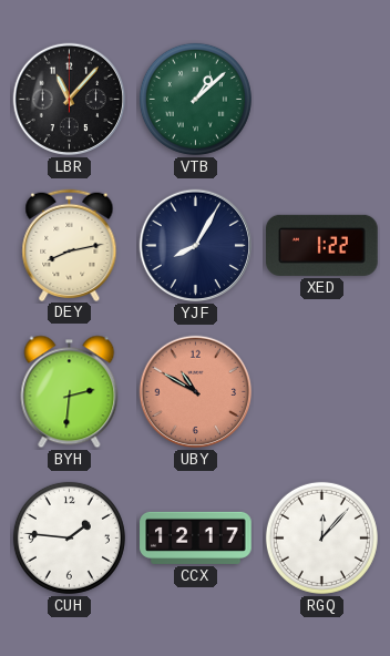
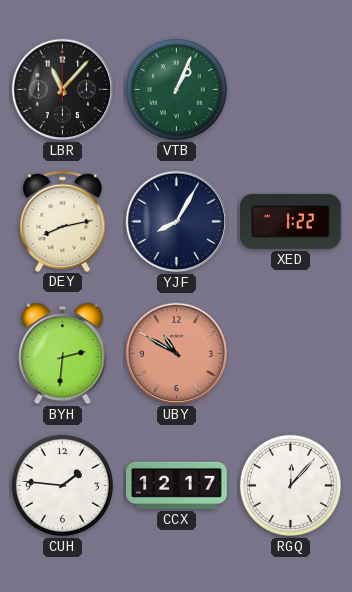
VTB: 1:08 -> 1:04 (176, 89)
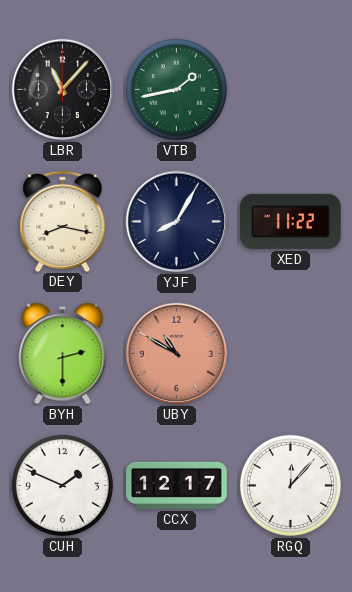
VTB: 1:04 -> 1:43 (176, 89)
DEY: 8:13 -> 8:17 (63, 221)
XED: 1:22 -> 11:22 (291, 221)
BYH: 2:31 -> 2:30 (63, 354)
CUH: 1:46 -> 1:49 (62, 485)
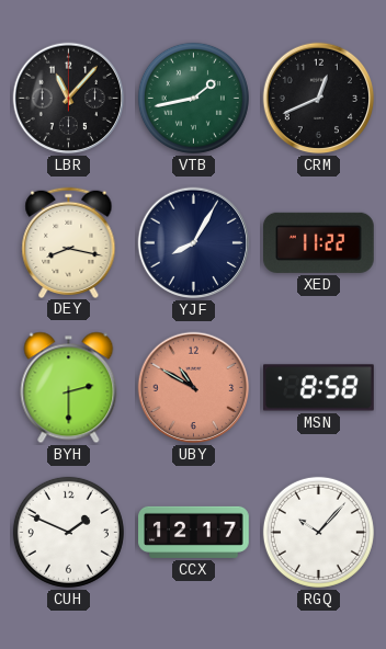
CRM: none -> 12:41 (319, 99)
MSN: none -> 8:58 (319, 388)
RGQ: 12:07 -> 10:07 (318, 532)
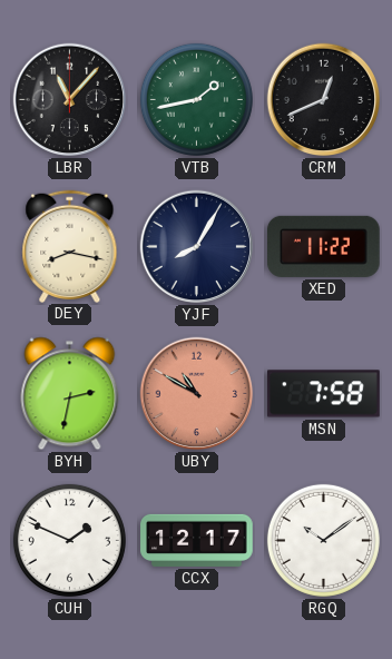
BYH: 2:30 -> 2:32 (70, 394)
MSN: 8:58 -> 7:58 (324, 394)
RGQ: 10:07 -> 10:09 (323, 540)
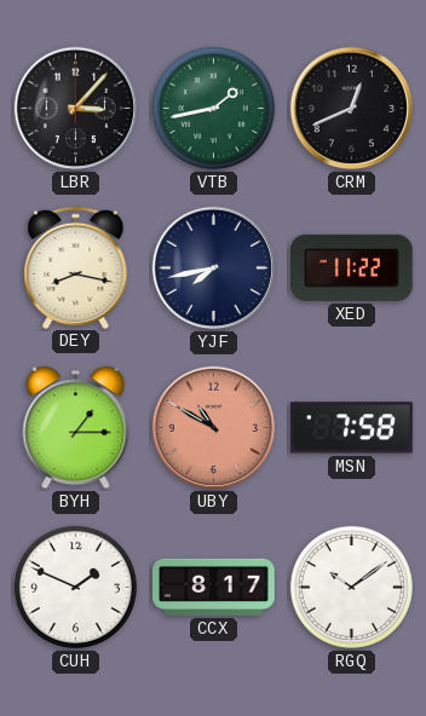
LBR: 11:07 -> 3:07 (76, 109)
YJF: 8:05 -> 7:43 (214, 268)
BYH: 2:32 -> 1:15 (76, 428)
CCX: 12:17 -> 8:17 (214, 587)
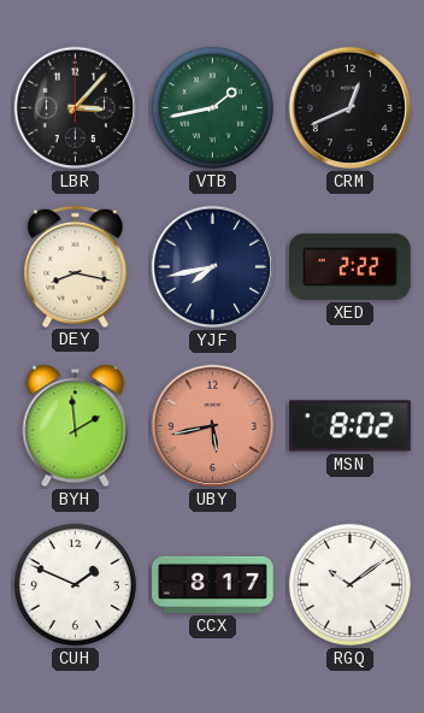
XED: 11:22 -> 2:22 (351, 266)
BYH: 1:15 -> 1:59 (76, 426)
UBY: 10:50 -> 5:43 (213, 426)
MSN: 7:58 -> 8:02 (351, 426)
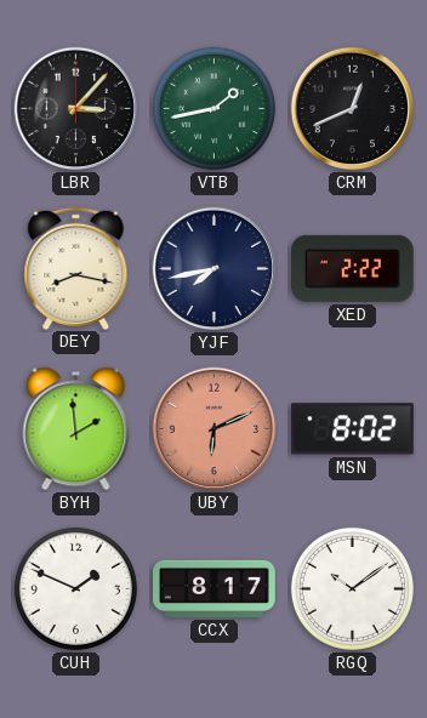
UBY: 5:43 -> 6:11 (215, 429)
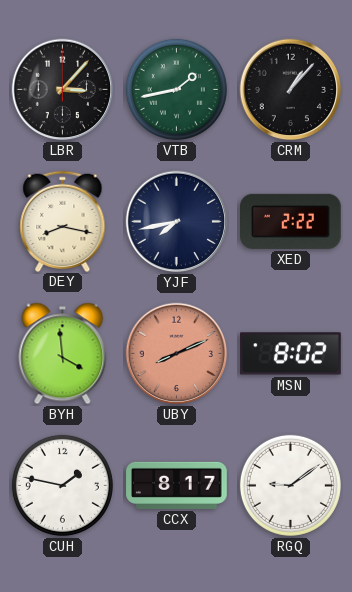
CRM: 12:41 -> 1:07 (291, 90)
BYH: 1:59 -> 3:59 (63, 354)
UBY: 6:11 -> 8:11 (177, 354)
CUH: 1:49 -> 1:47 (62, 485)
RGQ: 10:09 -> 9:09 (290, 485)
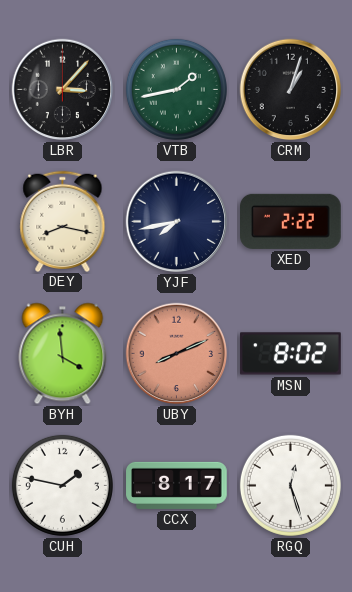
CRM: 1:07 -> 1:03 (291, 90)
RGQ: 9:09 -> 12:27 (290, 485)
